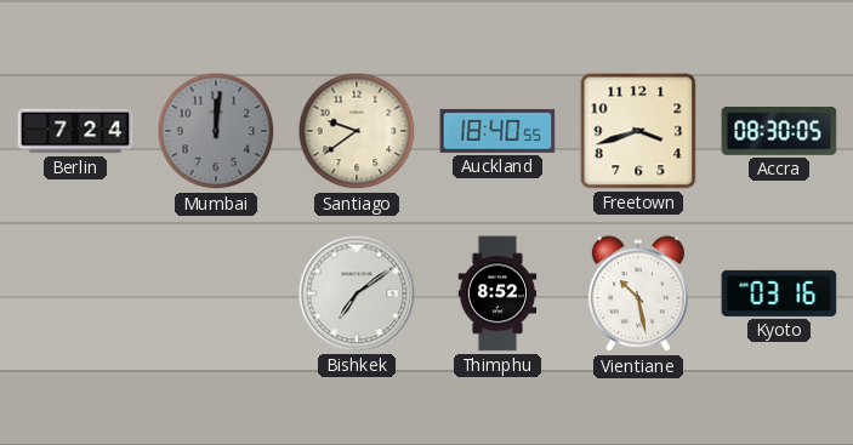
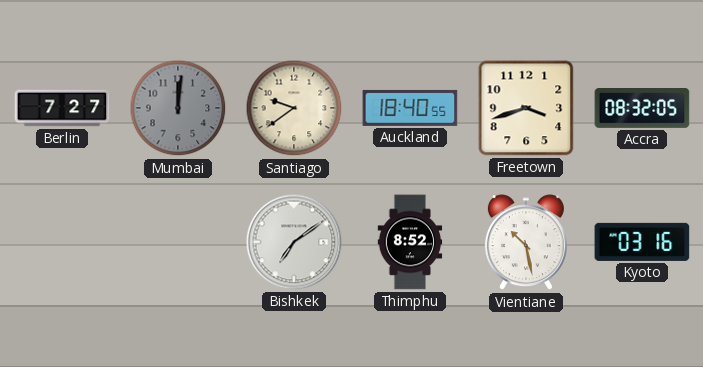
Berlin: 7:24 -> 7:27 (62, 108)
Accra: 08:30 -> 08:32 (642, 109)
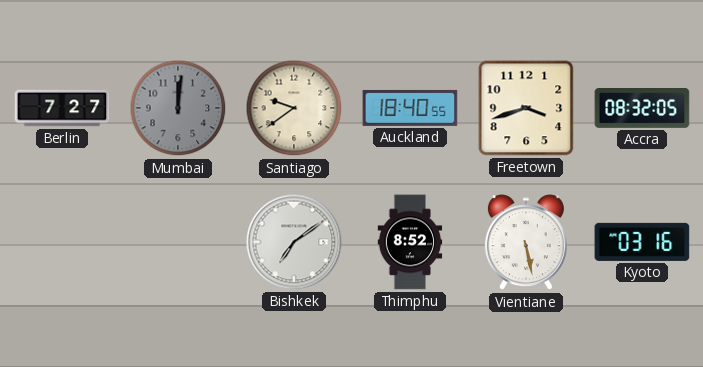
Vientiane: 10:28 -> 5:28 (526, 243)
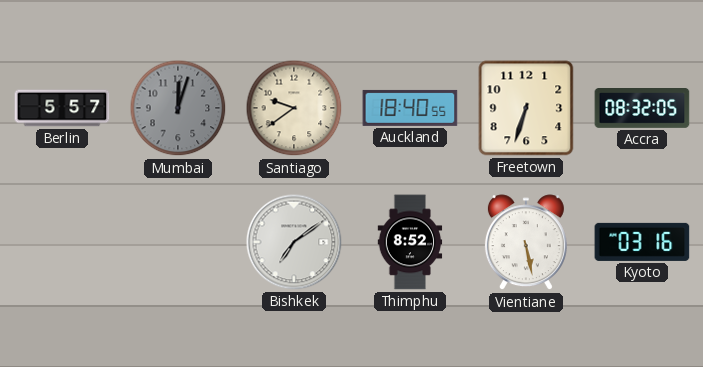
Berlin: 7:27 -> 5:57 (62, 108)
Mumbai: 12:01 -> 12:03 (178, 108)
Freetown: 3:42 -> 6:33 (526, 108)
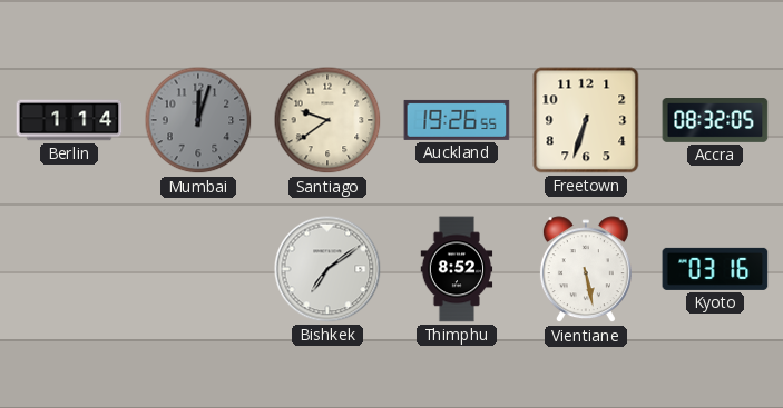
Berlin: 5:57 -> 1:14 (69, 120)
Auckland: 18:40 -> 19:26 (457, 120)
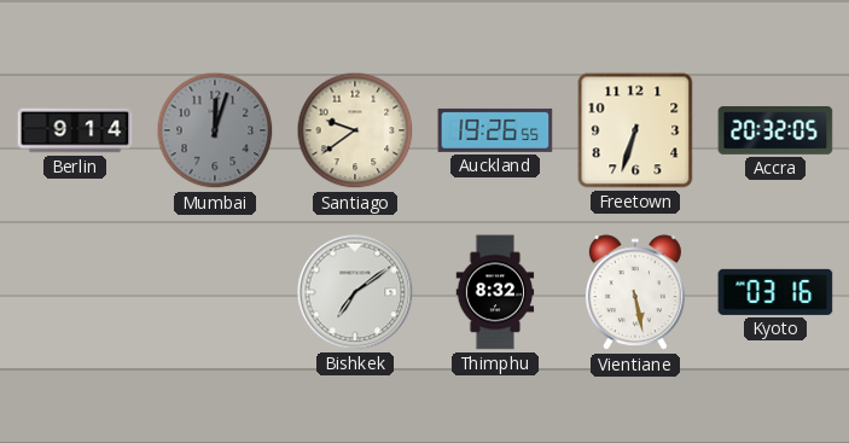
Berlin: 1:14 -> 9:14 (75, 130)
Accra: 08:32 -> 20:32 (775, 132)
Thimphu: 8:52 -> 8:32 (495, 292)
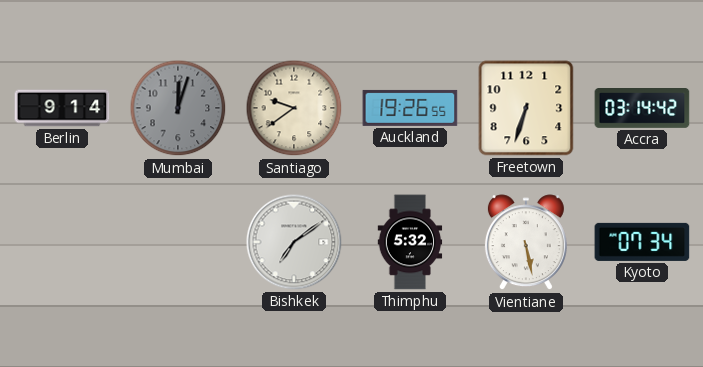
Accra: 20:32 -> 03:14 (642, 109)
Thimphu: 8:32 -> 5:32 (410, 242)
Kyoto: 03:16 -> 07:34 (642, 242)
